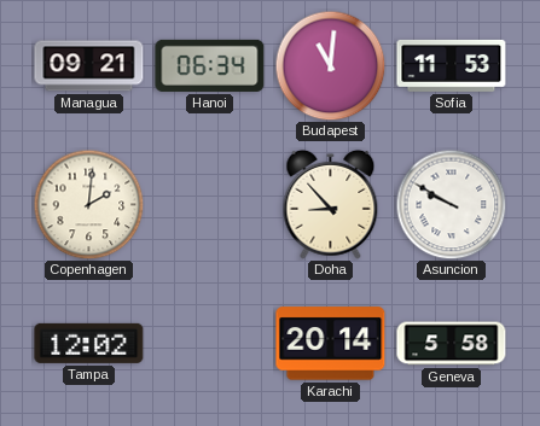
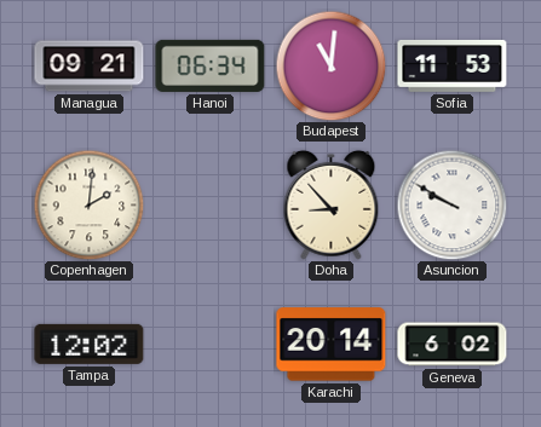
Geneva: 5:58 -> 6:02 (453, 345)
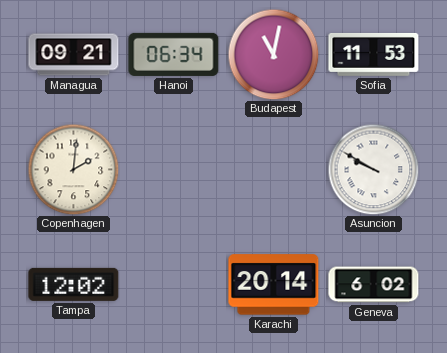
Budapest: 11:01 -> 11:02 (273, 54)
Doha: 8:53 -> none (332, 204)
